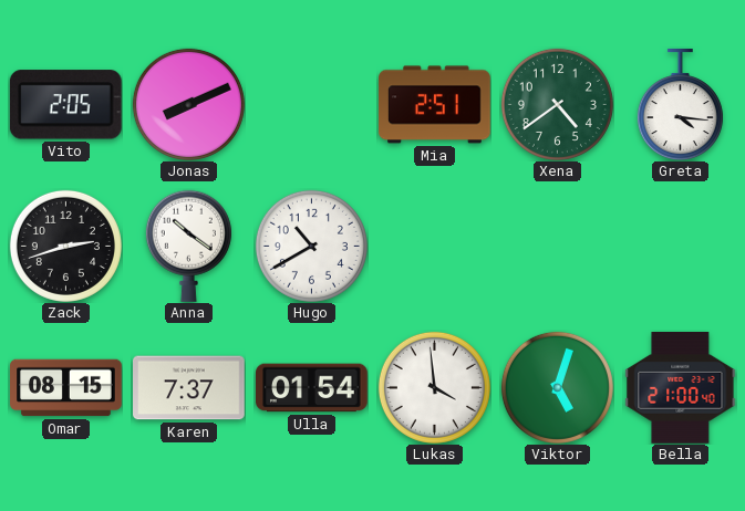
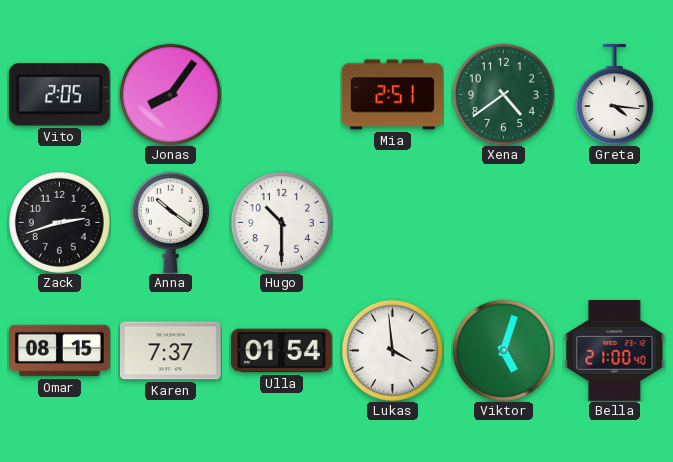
Jonas: 8:11 -> 8:06 (170, 94)
Hugo: 10:40 -> 10:30 (281, 222)
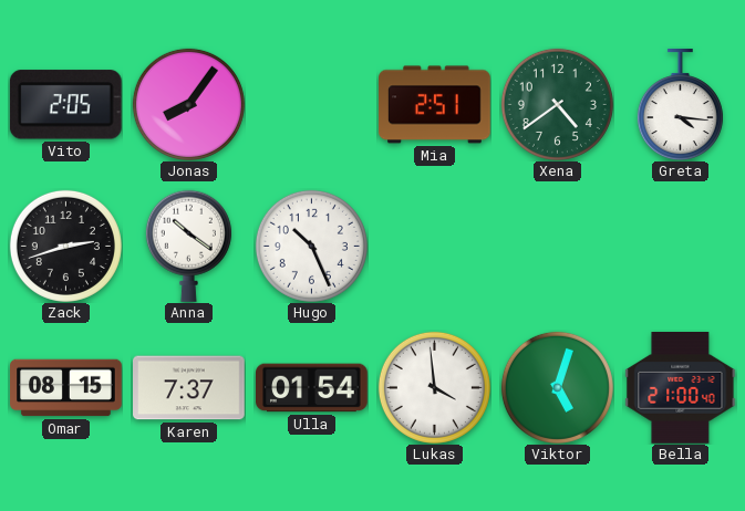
Hugo: 10:30 -> 10:26 (311, 246)
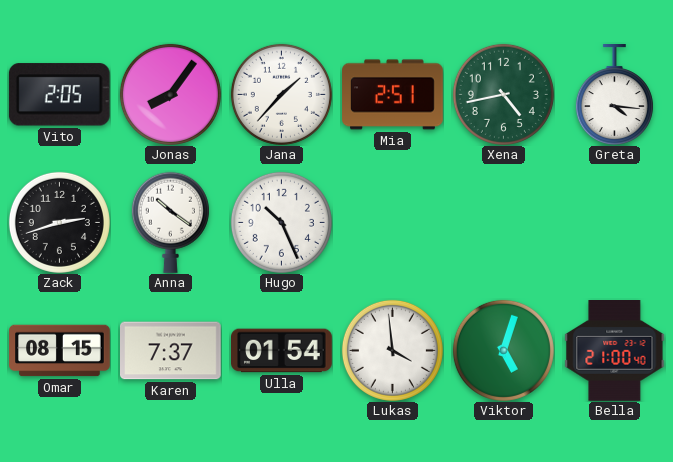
Jana: none -> 1:37 (281, 94)
Xena: 4:39 -> 4:43 (503, 94)
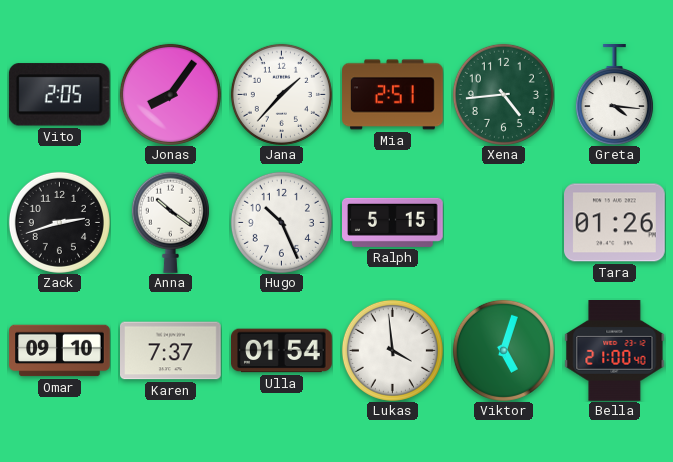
Xena: 4:43 -> 4:44 (503, 94)
Ralph: none -> 5:15 (393, 222)
Tara: none -> 01:26 (615, 223)
Omar: 08:15 -> 09:10 (60, 351)
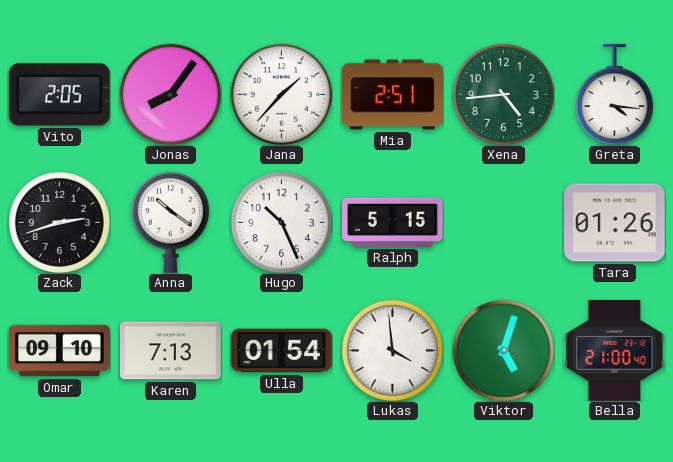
Karen: 7:37 -> 7:13 (171, 351)
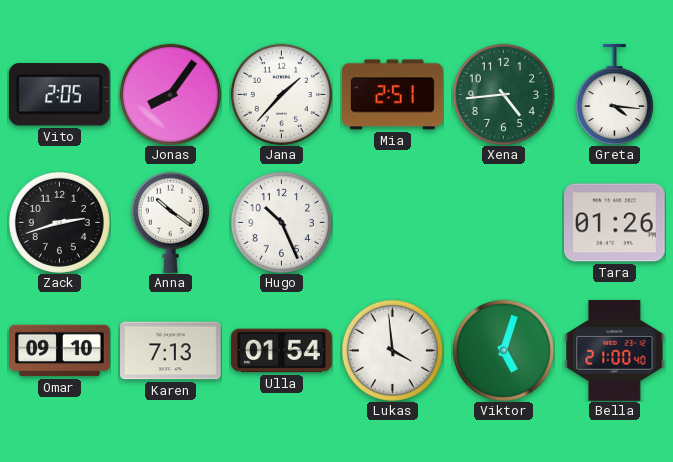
Ralph: 5:15 -> none (393, 222)
